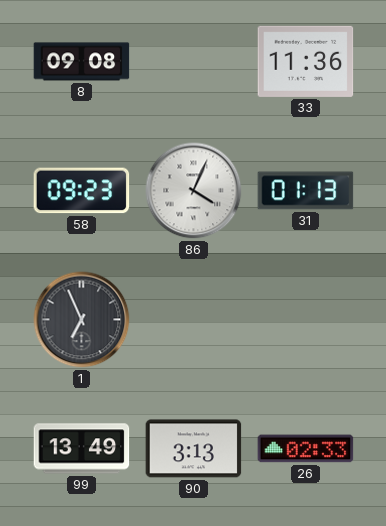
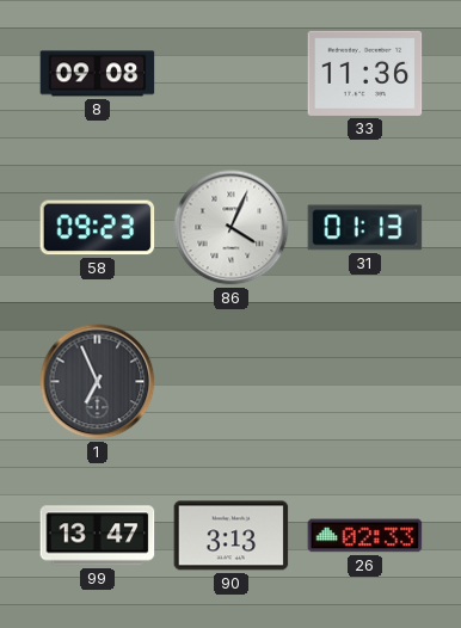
99: 13:49 -> 13:47 (98, 536)
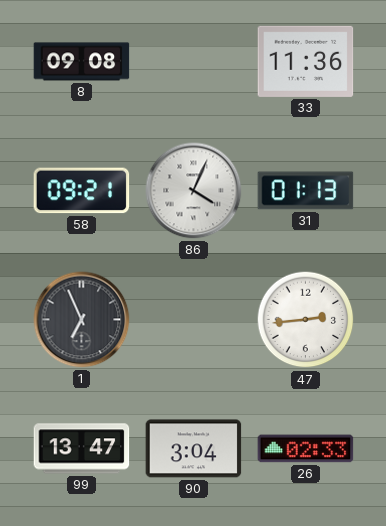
58: 09:23 -> 09:21 (82, 191)
47: none -> 2:44 (306, 320)
90: 3:13 -> 3:04 (194, 449)
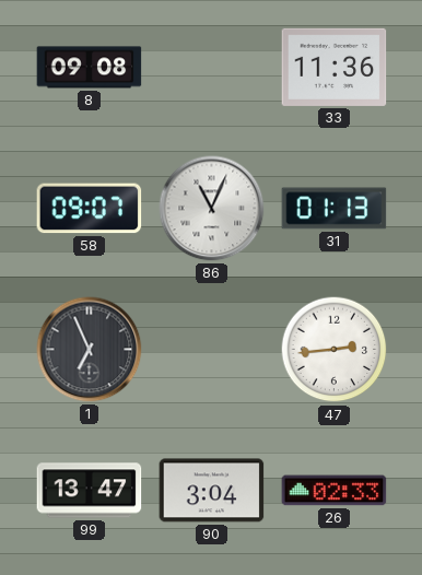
58: 09:21 -> 09:07 (90, 209)
86: 4:04 -> 11:04 (212, 209)
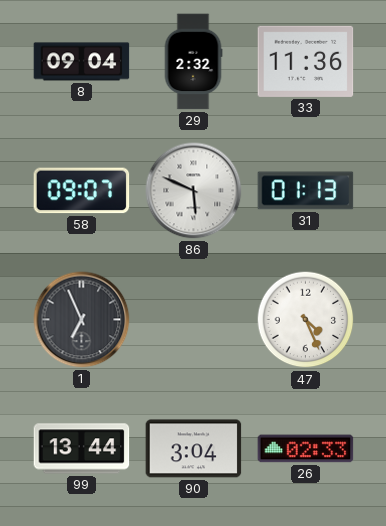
8: 09:08 -> 09:04 (82, 62)
29: none -> 2:32 (193, 62)
86: 11:04 -> 5:49 (194, 191)
47: 2:44 -> 4:26 (306, 320)
99: 13:47 -> 13:44 (82, 449)
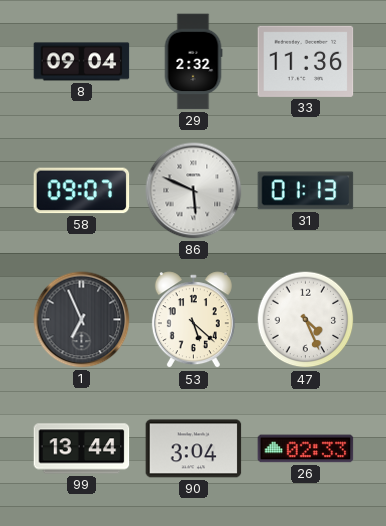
53: none -> 5:22 (193, 320)
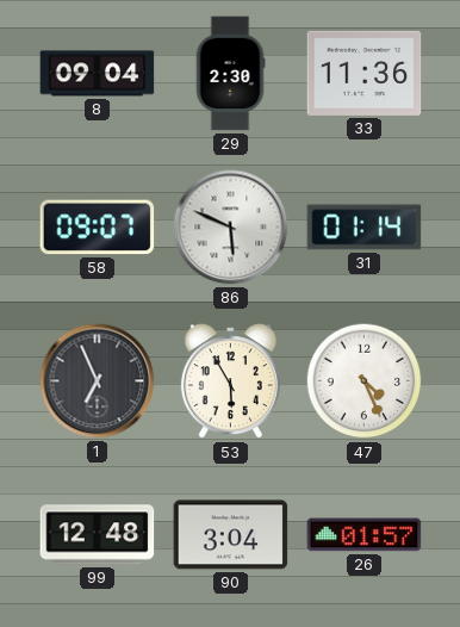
29: 2:32 -> 2:30 (230, 74)
31: 01:13 -> 01:14 (365, 228)
53: 5:22 -> 5:55 (230, 381)
99: 13:44 -> 12:48 (98, 535)
26: 02:33 -> 01:57 (365, 535)
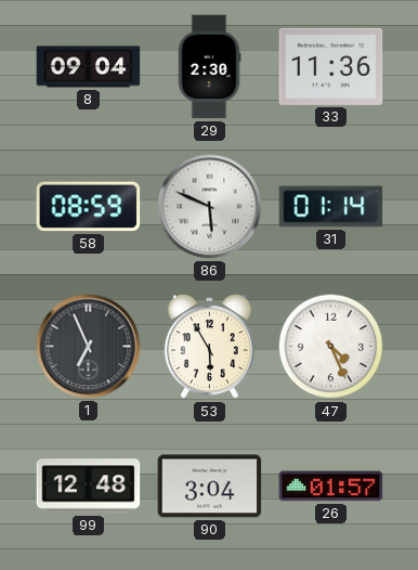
58: 09:07 -> 08:59 (89, 207)
